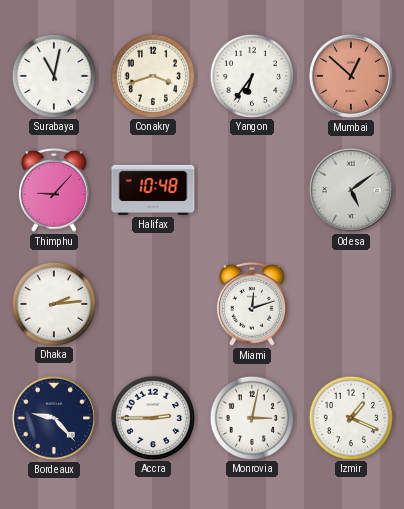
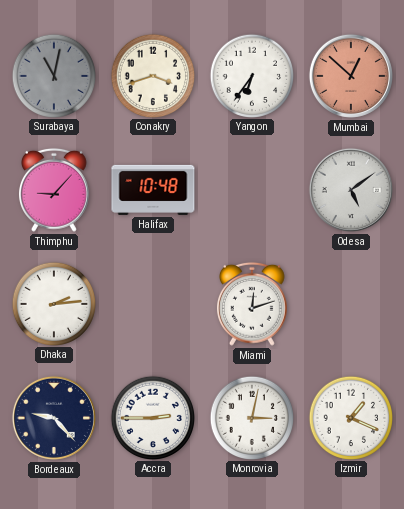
Surabaya dial: white -> grey (53, 75)
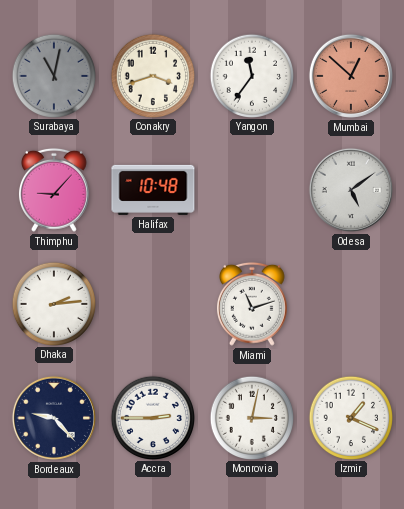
Yangon: 6:36 -> 11:36 (251, 75)
Miami: 12:12 -> 11:12 (252, 304)
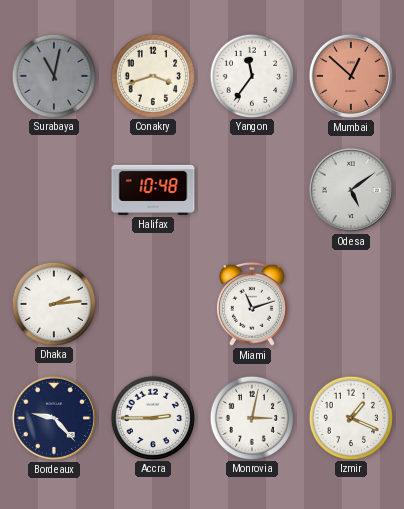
Thimphu: 9:07 -> none (54, 190)
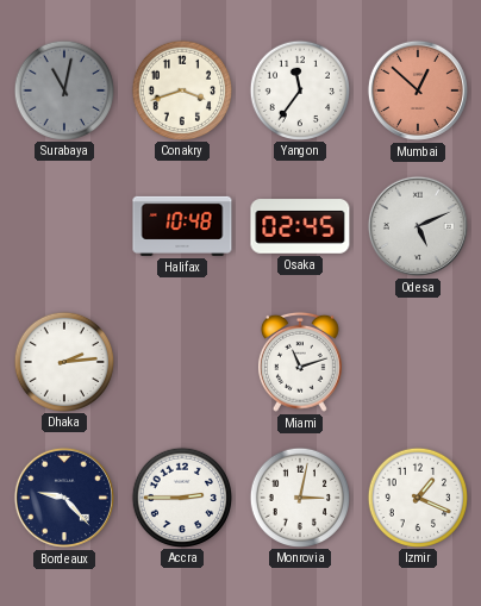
Osaka: none -> 02:45 (300, 226)
Odesa: 5:09 -> 5:11 (418, 226)
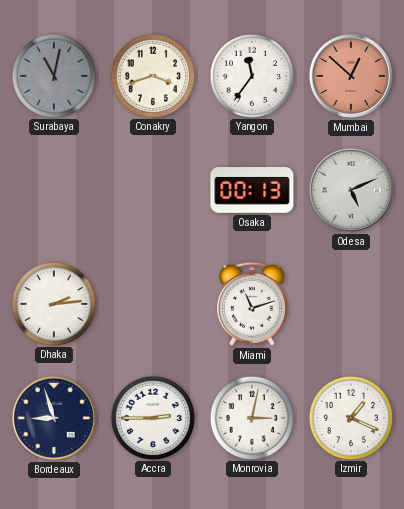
Halifax: 10:48 -> none (182, 226)
Osaka: 02:45 -> 00:13 (252, 190)
Bordeaux: 9:23 -> 8:57 (54, 418)
